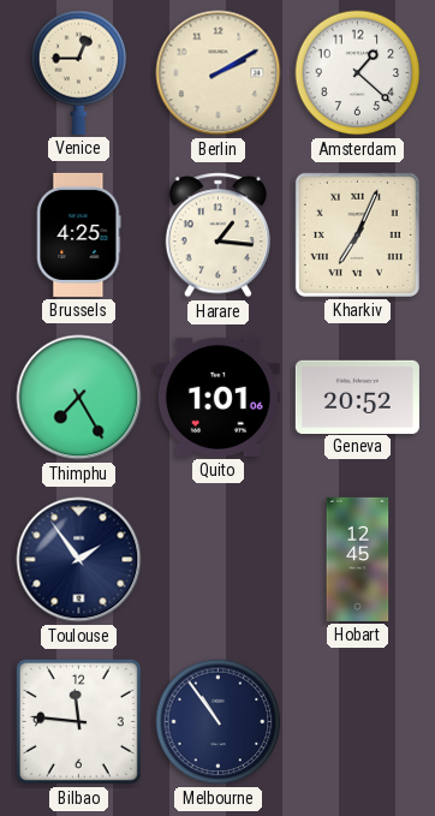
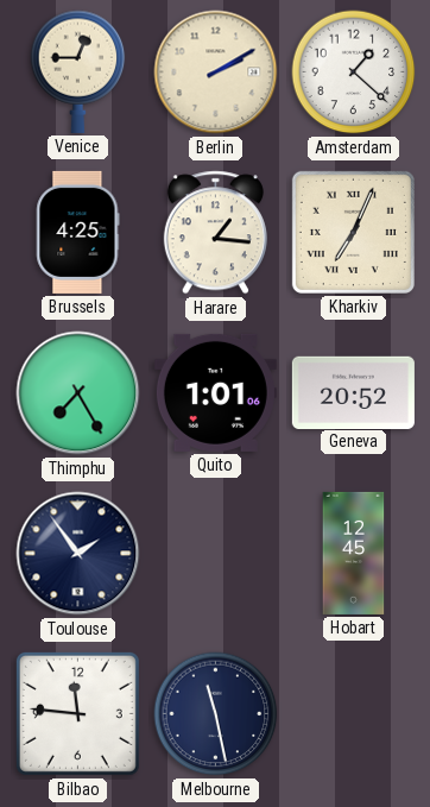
Melbourne: 10:54 -> 11:28 (216, 714)
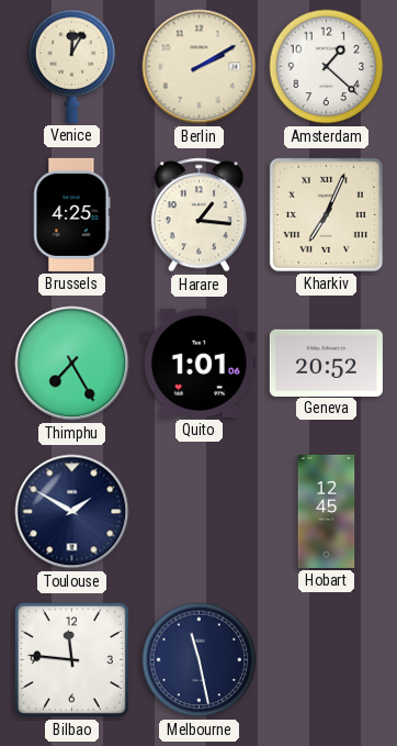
Venice: 12:45 -> 12:05 (72, 66)
Toulouse: 1:54 -> 1:50 (72, 512)
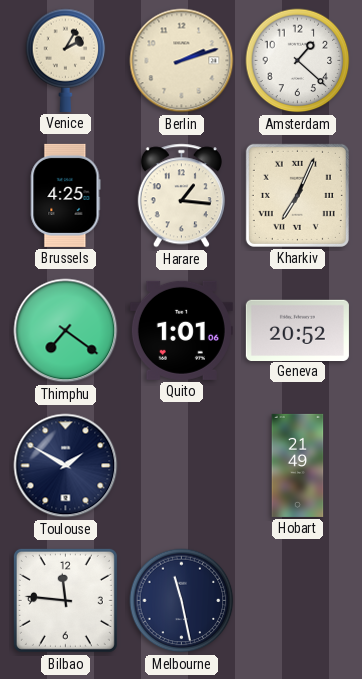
Venice: 12:05 -> 2:05 (66, 60)
Berlin: 2:10 -> 2:12 (182, 61)
Thimphu: 7:25 -> 7:21 (66, 331)
Hobart: 12:45 -> 21:49 (298, 465)
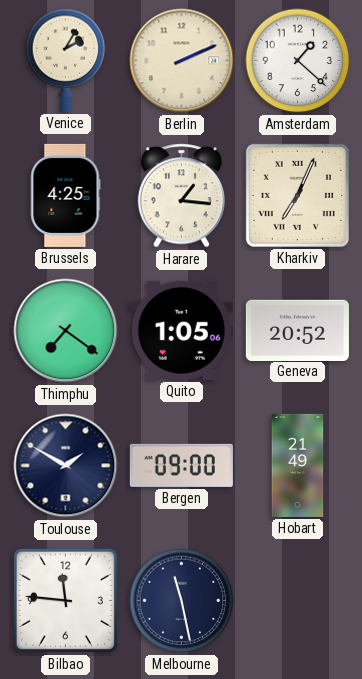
Berlin: 2:12 -> 2:11 (182, 61)
Quito: 1:01 -> 1:05 (181, 330)
Bergen: none -> 09:00 (181, 465)
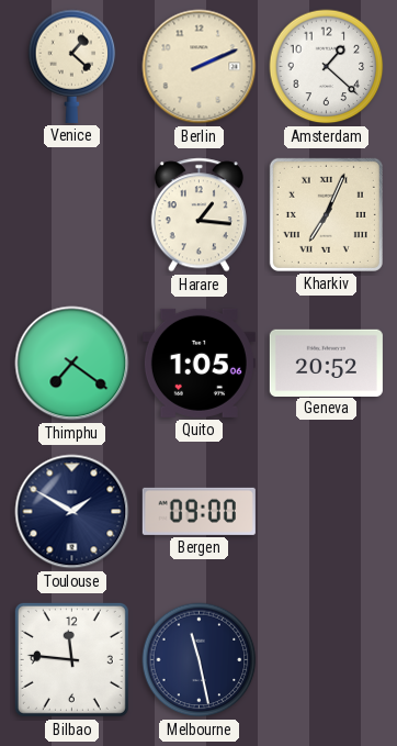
Venice: 2:05 -> 1:22 (72, 66)
Brussels: 4:25 -> none (66, 195)
Hobart: 21:49 -> none (298, 465)
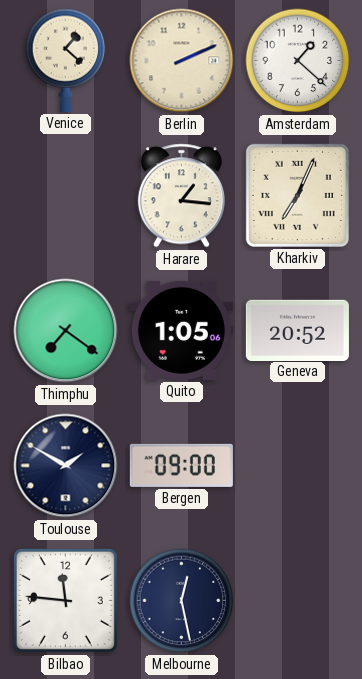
Melbourne: 11:28 -> 12:28 (182, 601)
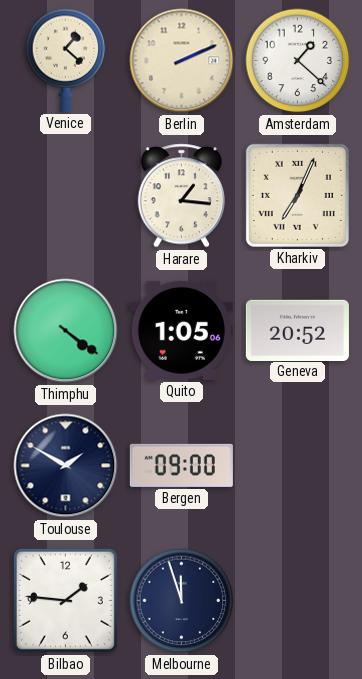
Thimphu: 7:21 -> 4:21 (66, 331)
Bilbao: 11:46 -> 1:46 (65, 600)
Melbourne: 12:28 -> 11:57 (182, 601)
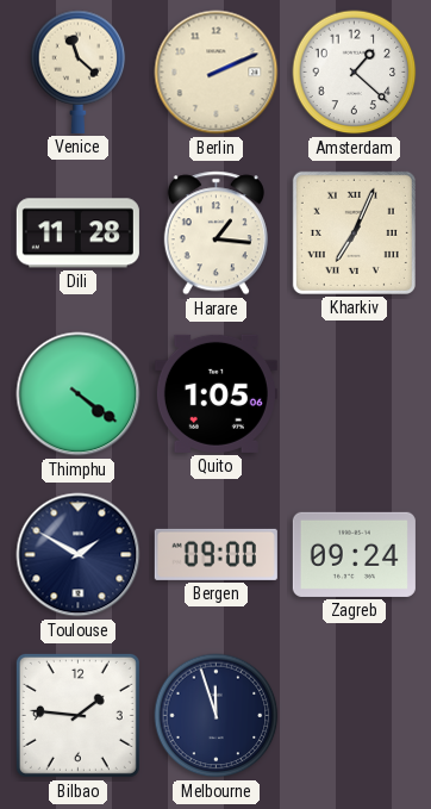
Venice: 1:22 -> 11:22 (79, 71)
Dili: none -> 11:28 (77, 234)
Geneva: 20:52 -> none (297, 330)
Zagreb: none -> 09:24 (354, 554)
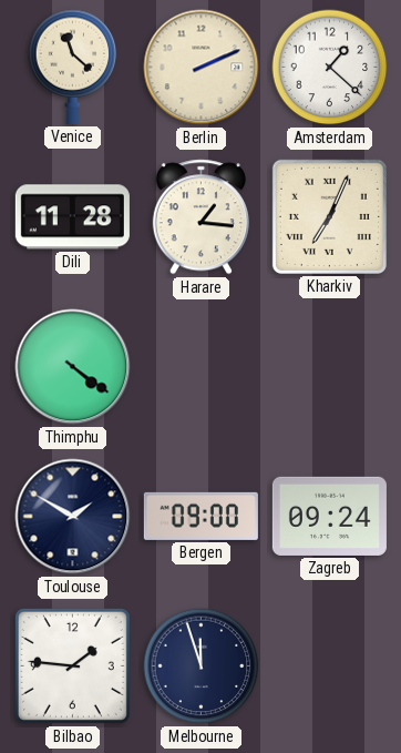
Quito: 1:05 -> none (215, 393)
